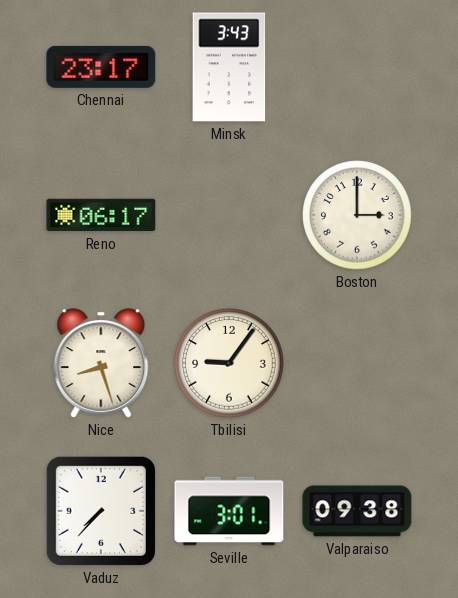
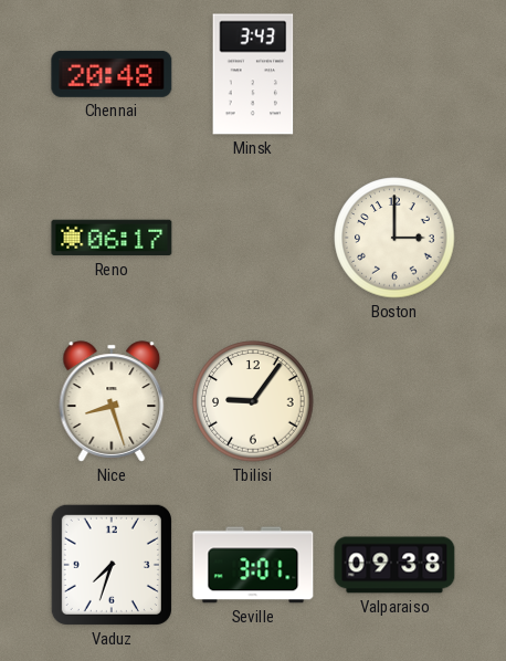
Chennai: 23:17 -> 20:48 (112, 74)
Vaduz: 7:37 -> 7:33 (112, 565)
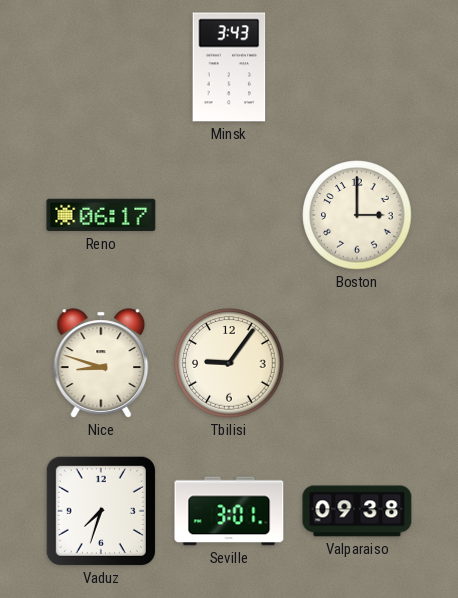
Chennai: 20:48 -> none (112, 74)
Nice: 8:27 -> 8:48 (101, 363)
